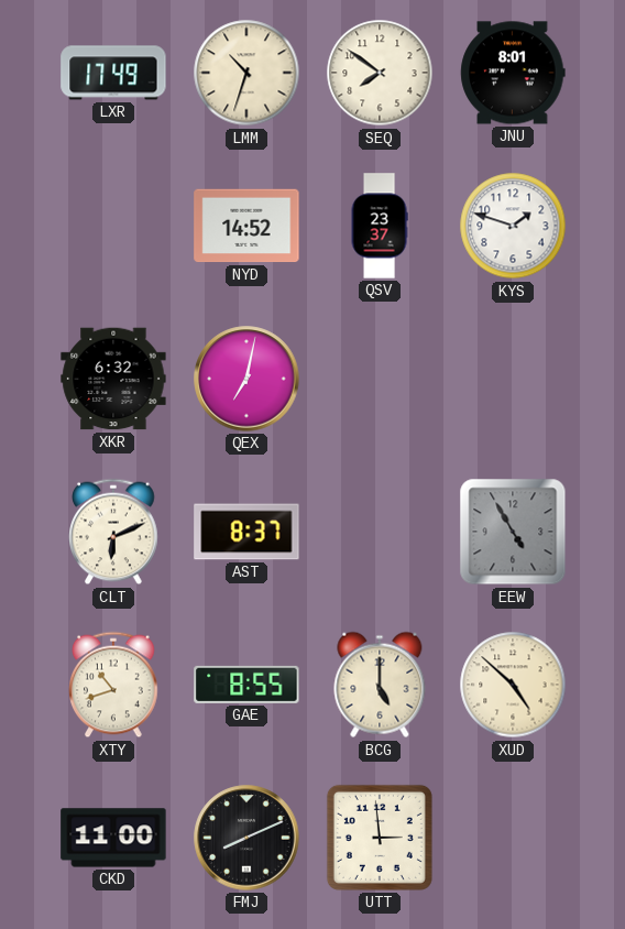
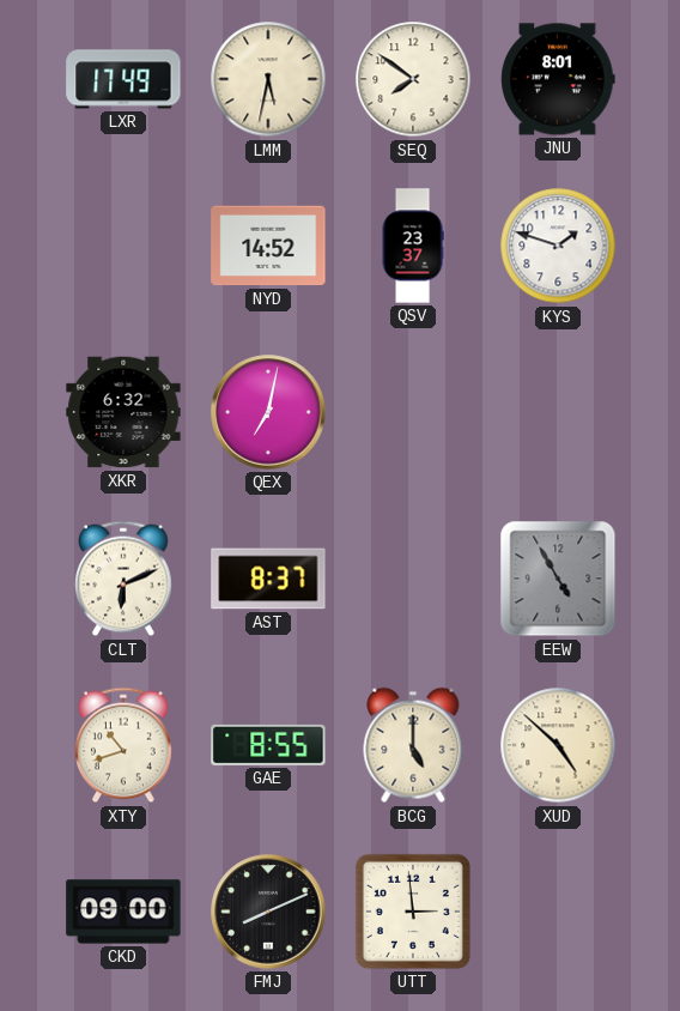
LMM: 10:33 -> 5:32 (268, 79)
CKD: 11:00 -> 09:00 (123, 912)
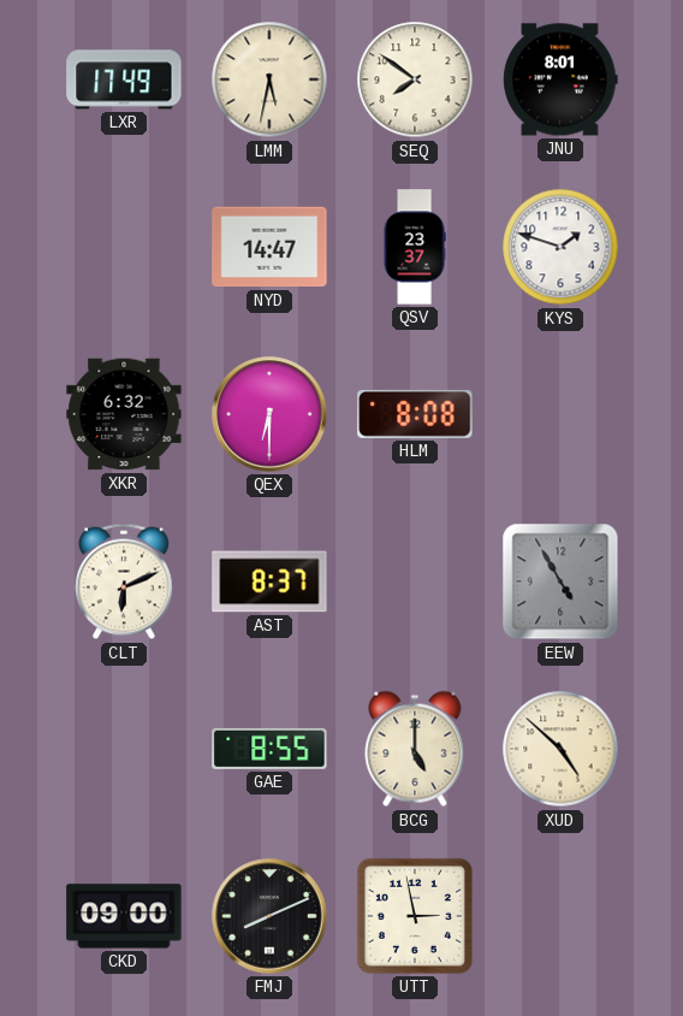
NYD: 14:52 -> 14:47 (269, 247)
QEX: 7:02 -> 6:30 (269, 414)
HLM: none -> 8:08 (415, 414)
XTY: 10:42 -> none (123, 745)
UTT: 2:59 -> 2:58 (415, 916)
